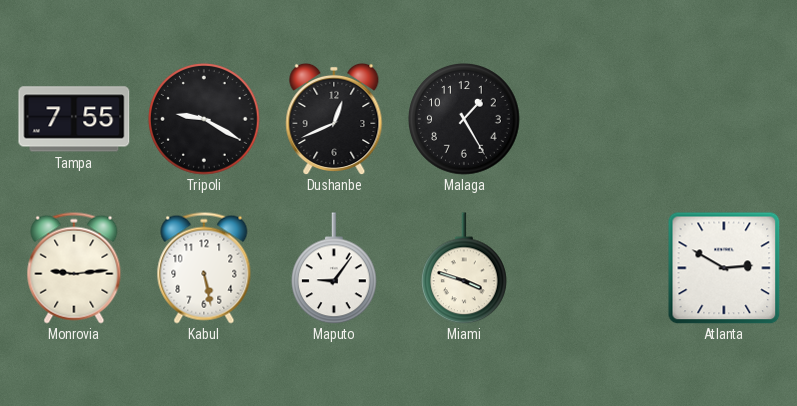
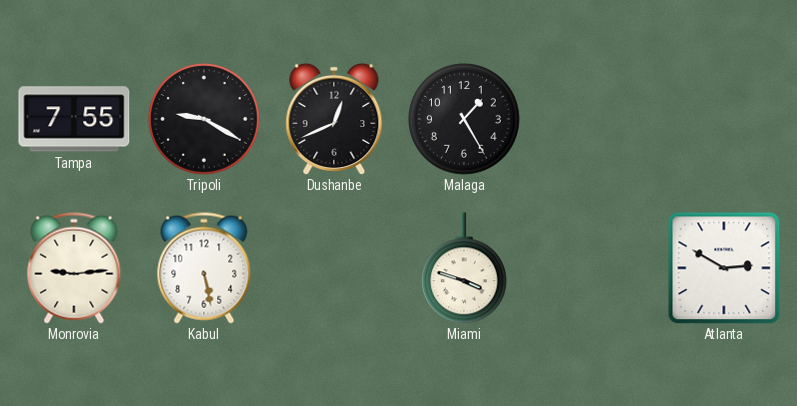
Maputo: 9:06 -> none (335, 268)
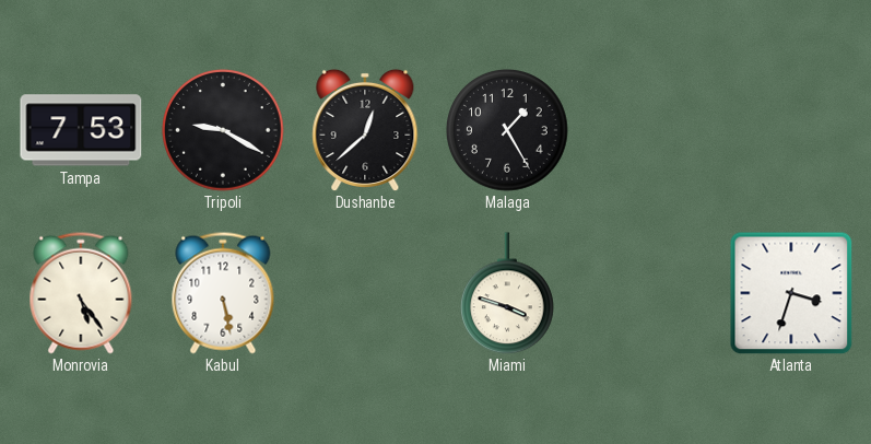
Tampa: 7:55 -> 7:53 (81, 130)
Dushanbe: 12:41 -> 12:38 (365, 130)
Monrovia: 9:14 -> 5:24 (81, 293)
Atlanta: 2:50 -> 3:33 (791, 293)
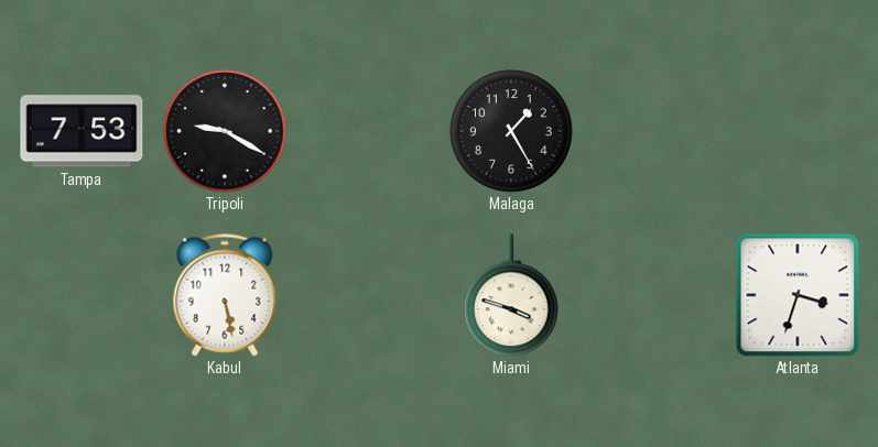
Dushanbe: 12:38 -> none (365, 130)
Monrovia: 5:24 -> none (81, 293)
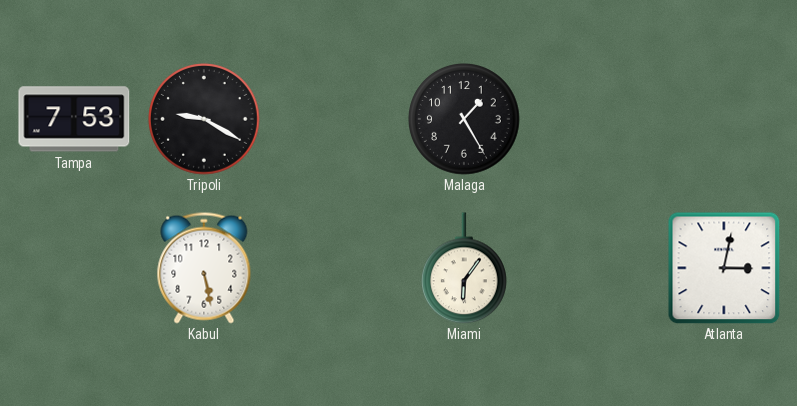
Miami: 3:48 -> 6:06 (465, 268)
Atlanta: 3:33 -> 3:02 (724, 268)
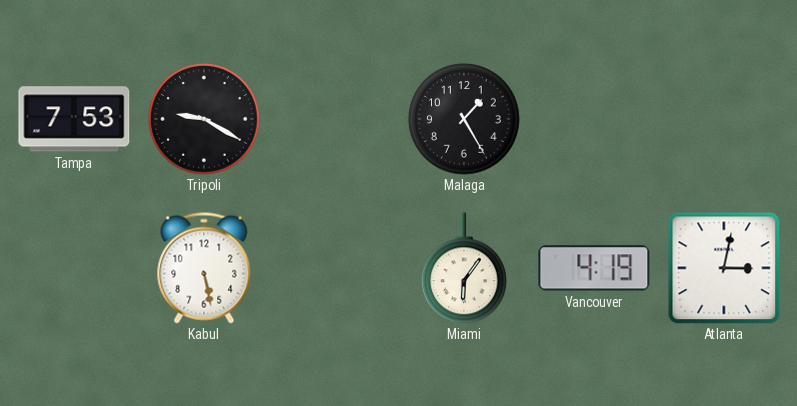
Vancouver: none -> 4:19 (594, 268)
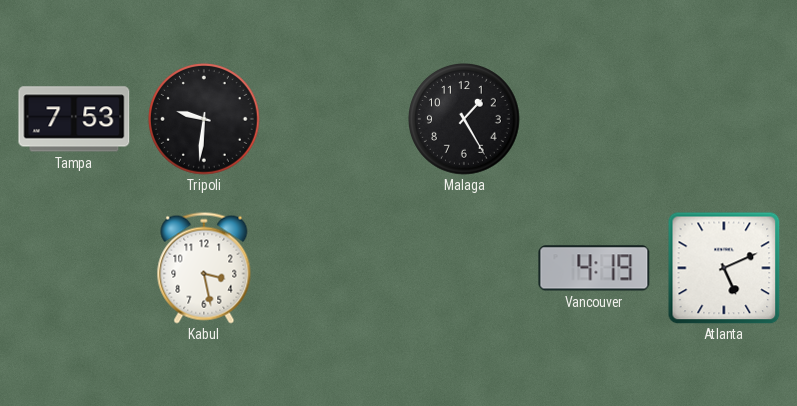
Tripoli: 9:20 -> 9:31 (205, 120)
Kabul: 5:28 -> 3:28 (204, 268)
Miami: 6:06 -> none (465, 268)
Atlanta: 3:02 -> 5:11 (724, 268)
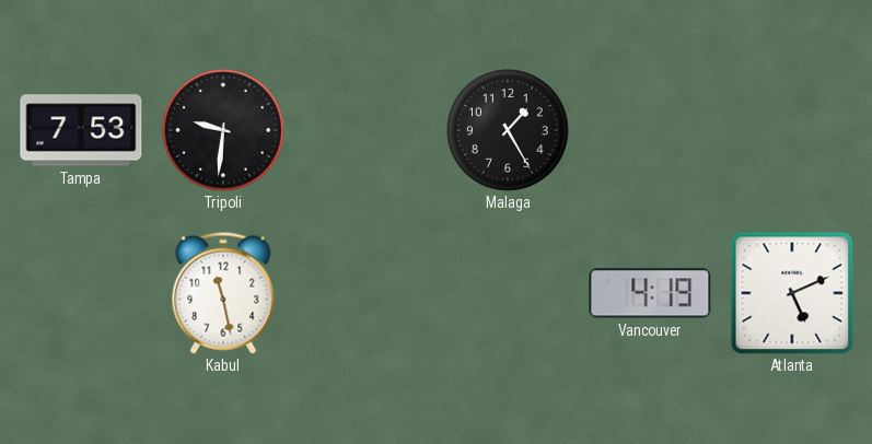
Kabul: 3:28 -> 11:28 (223, 293)
